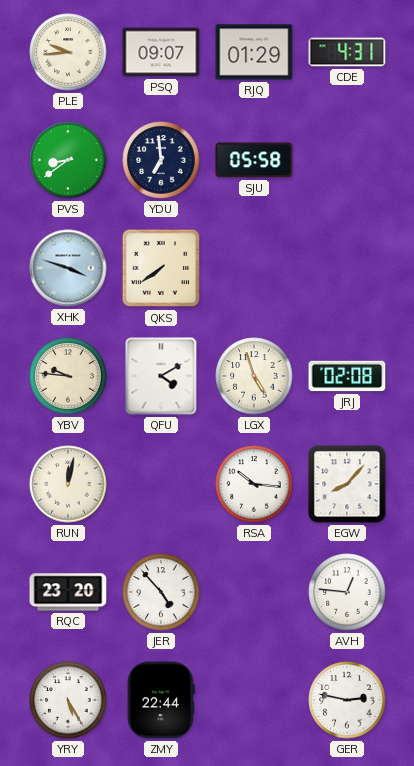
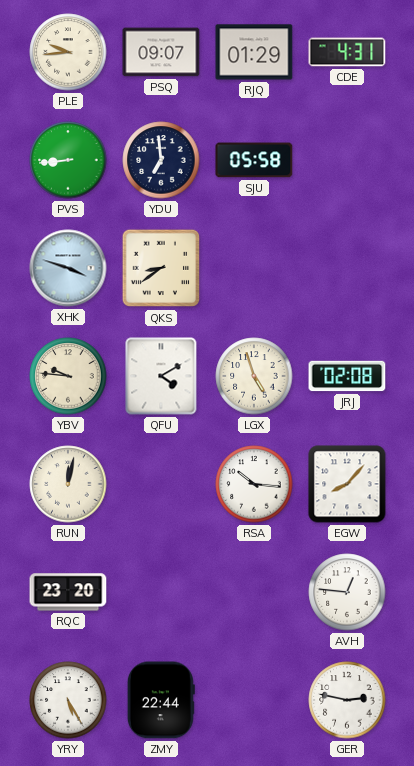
PVS: 8:39 -> 8:44 (68, 160)
QKS: 7:39 -> 8:39 (161, 268)
JER: 4:53 -> none (161, 592)
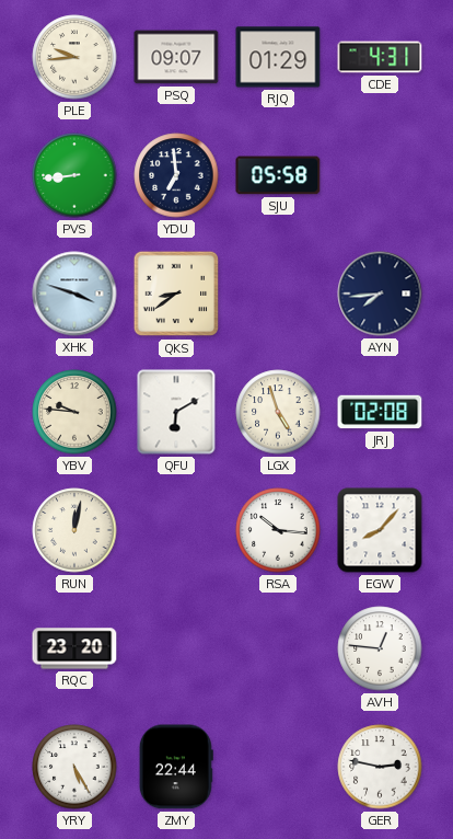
AYN: none -> 7:44 (380, 294)
QFU: 4:10 -> 6:10 (176, 412)
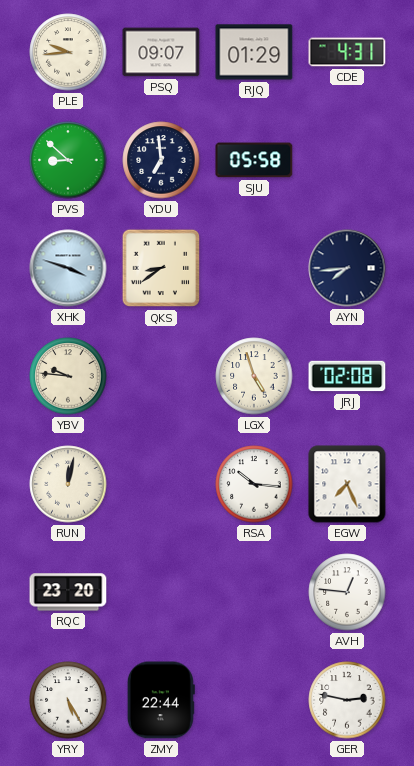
PVS: 8:44 -> 8:52 (68, 160)
QFU: 6:10 -> none (176, 412)
EGW: 8:07 -> 7:26 (347, 484)
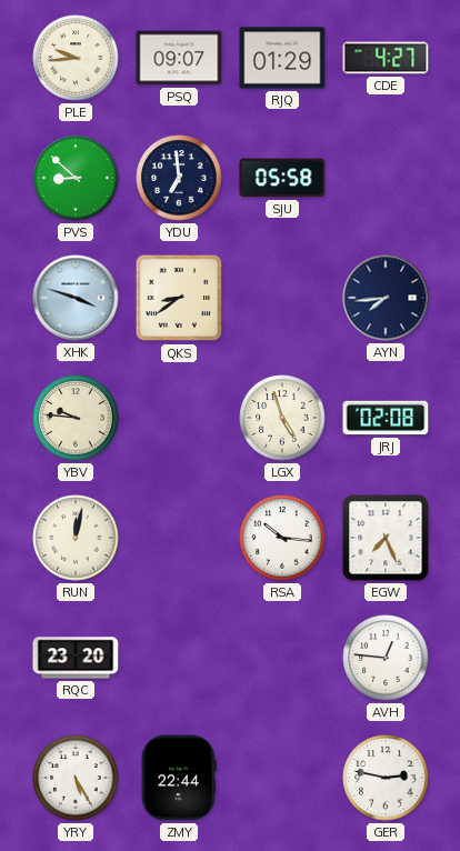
CDE: 4:31 -> 4:27 (386, 58)
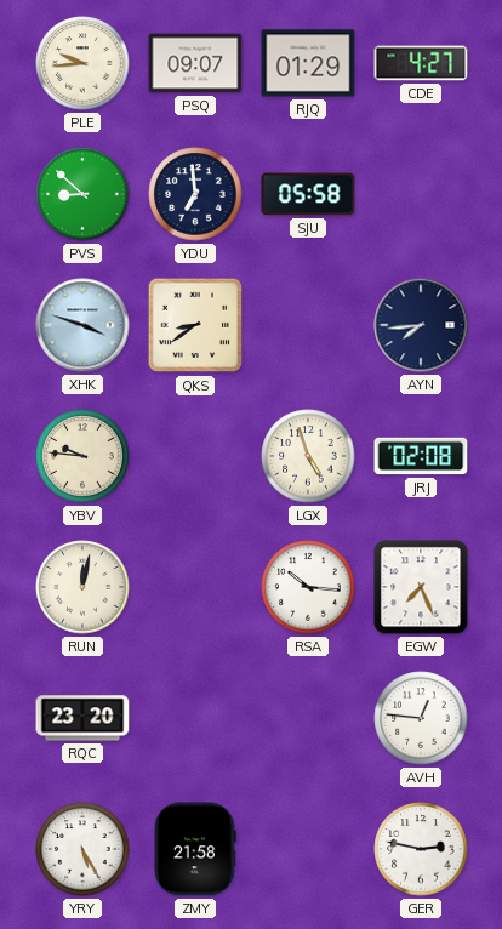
ZMY: 22:44 -> 21:58 (195, 849)
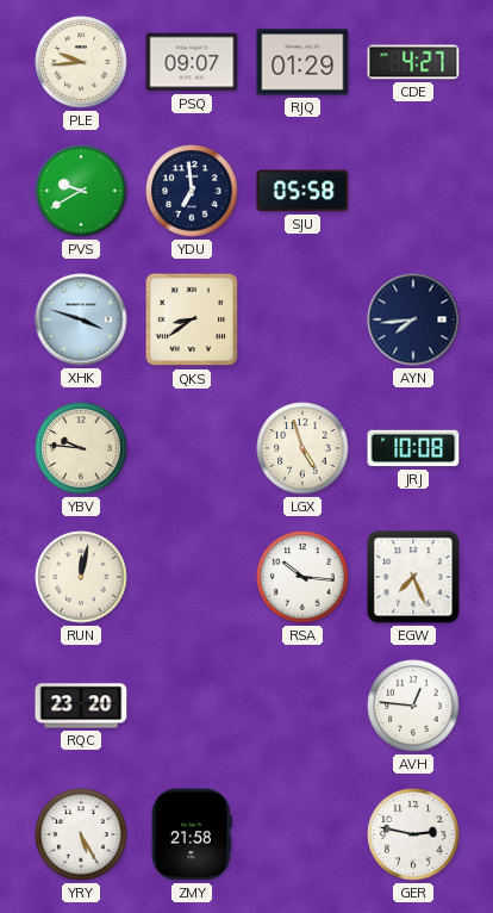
PVS: 8:52 -> 9:40 (81, 191)
JRJ: 02:08 -> 10:08 (413, 448)
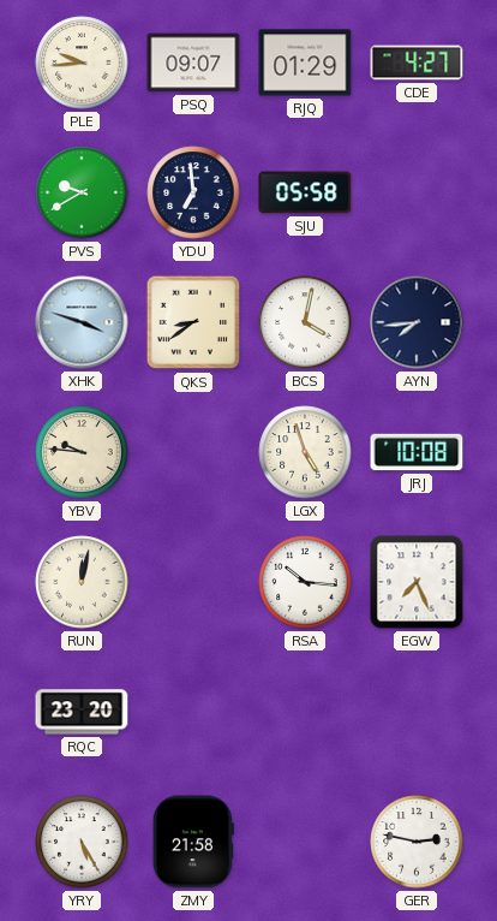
BCS: none -> 4:02 (305, 322)
AVH: 12:46 -> none (413, 706)
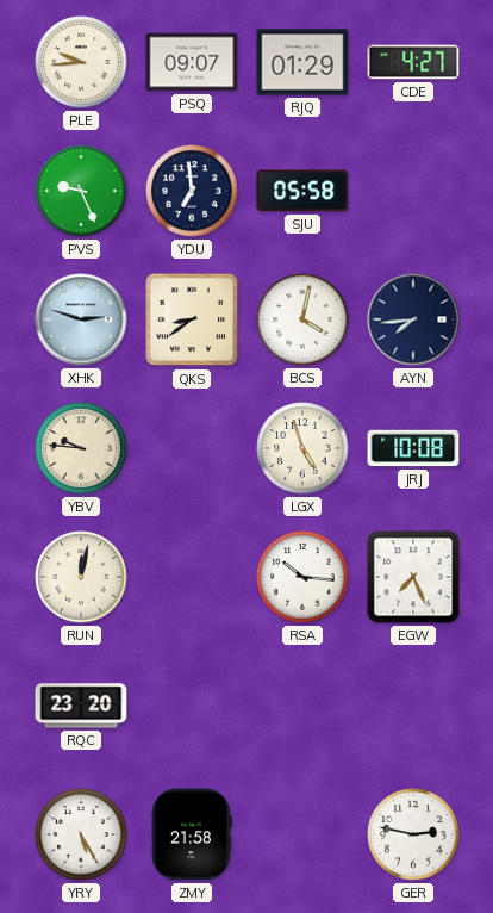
PVS: 9:40 -> 9:26 (81, 191)
XHK: 3:48 -> 2:48 (81, 319)
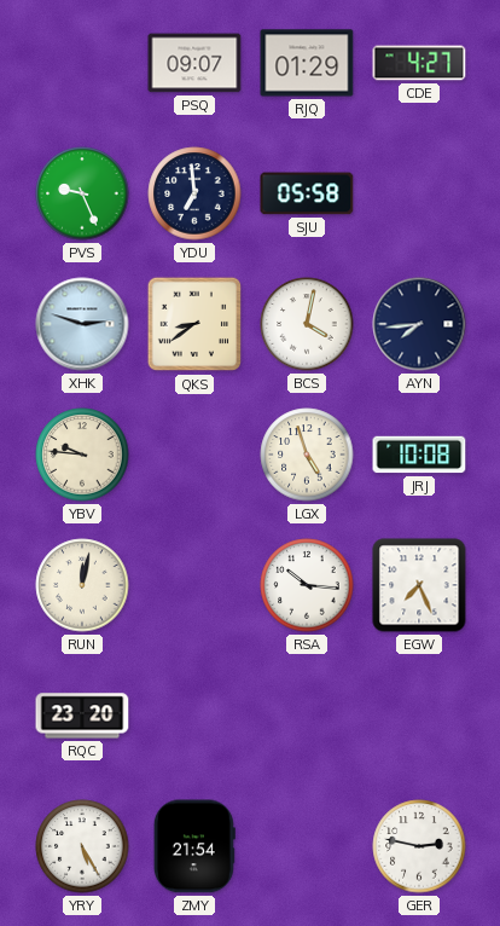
PLE: 9:44 -> none (81, 62)
ZMY: 21:58 -> 21:54 (194, 846)
